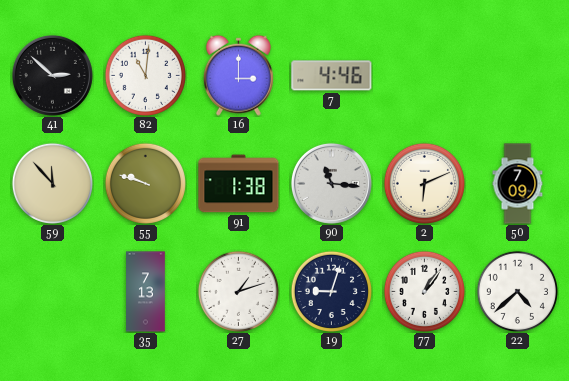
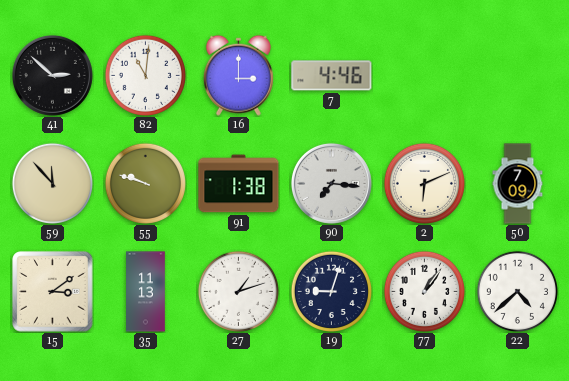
90: 11:16 -> 7:16 (331, 183)
15: none -> 3:09 (53, 292)
35: 7:13 -> 11:13 (146, 292)
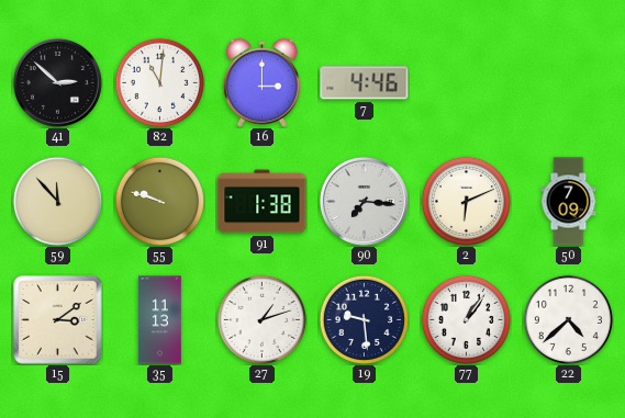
19: 9:03 -> 9:29 (364, 319)
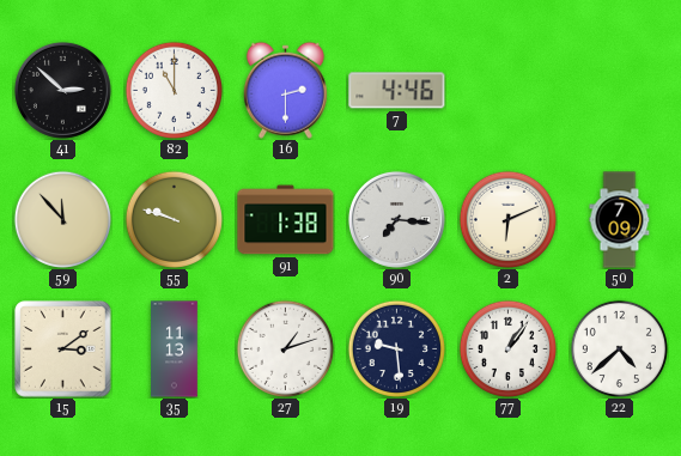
82: 11:01 -> 11:00 (174, 90)
16: 3:00 -> 2:30 (285, 90)
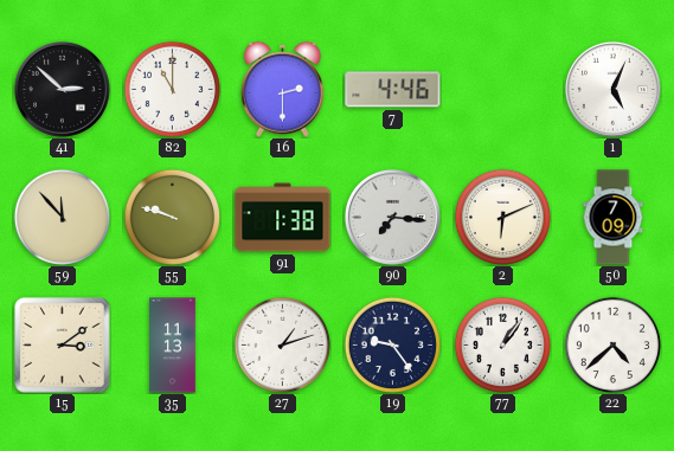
1: none -> 5:04 (612, 89)
19: 9:29 -> 9:24 (392, 344)
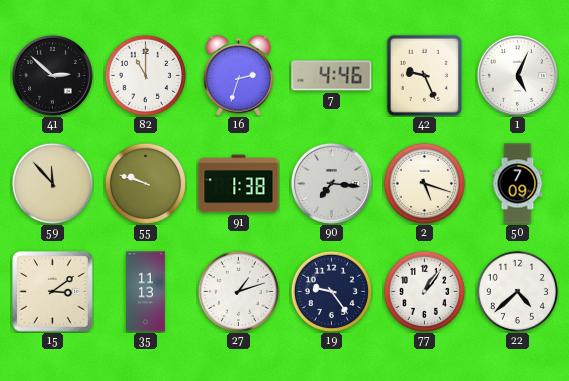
16: 2:30 -> 2:33 (238, 75)
42: none -> 9:26 (424, 75)
2: 6:11 -> 5:18 (424, 183)
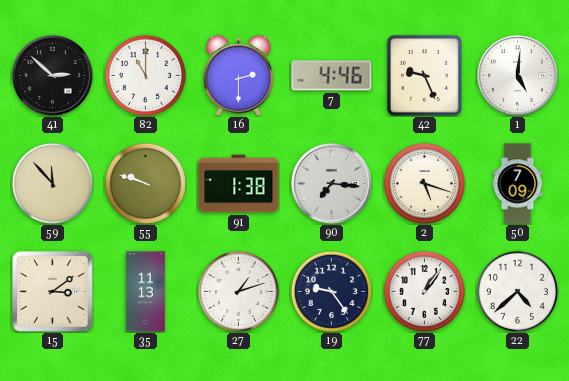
16: 2:33 -> 2:30 (238, 75)
1: 5:04 -> 5:01 (517, 75)
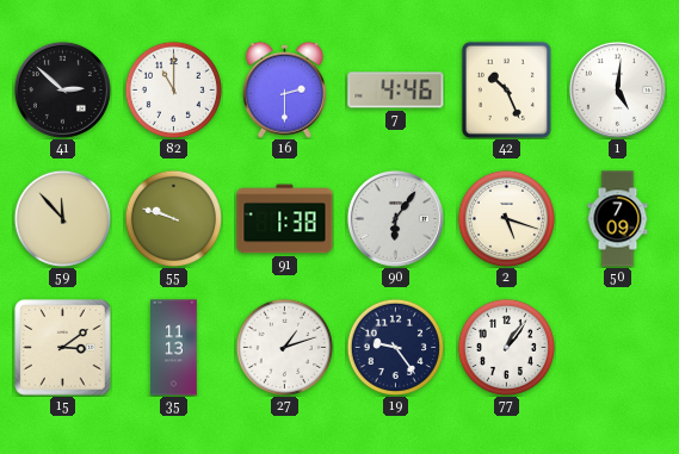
42: 9:26 -> 10:26 (506, 89)
90: 7:16 -> 6:06 (395, 218)
22: 4:38 -> none (517, 291)
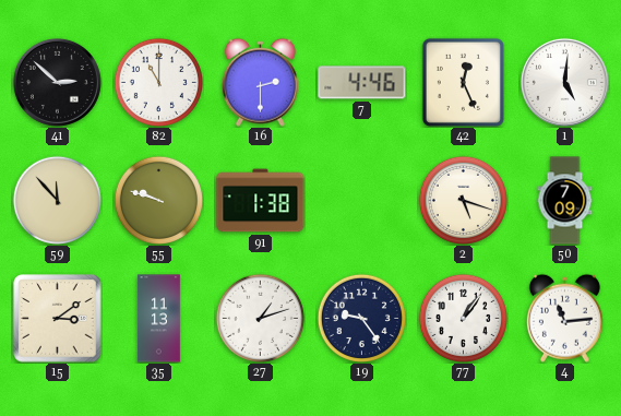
42: 10:26 -> 12:26 (463, 82)
90: 6:06 -> none (395, 218)
4: none -> 11:14 (564, 318)
